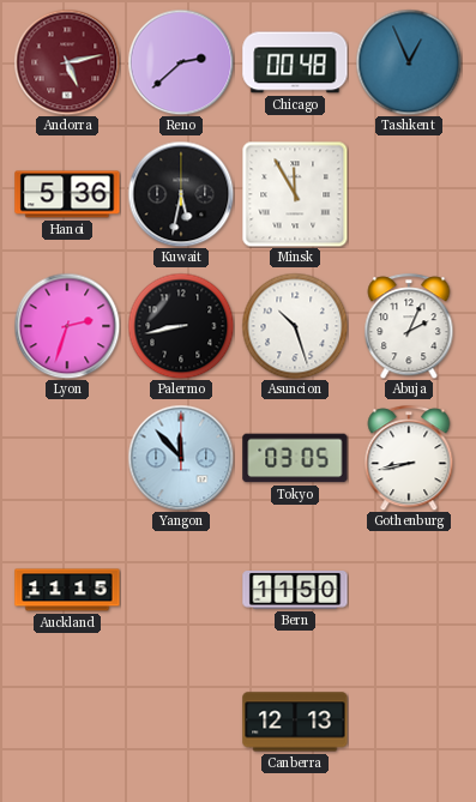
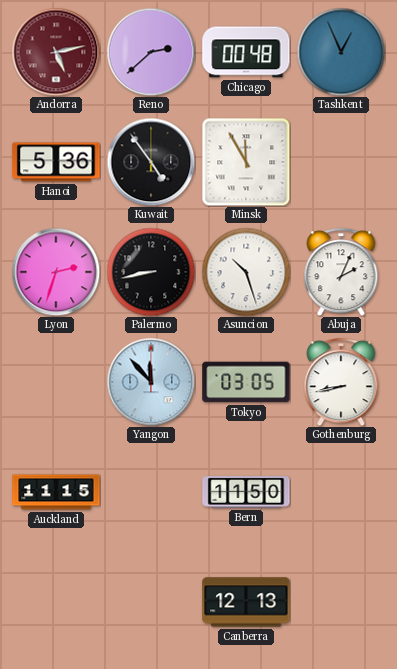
Kuwait: 5:32 -> 4:54 (151, 162)
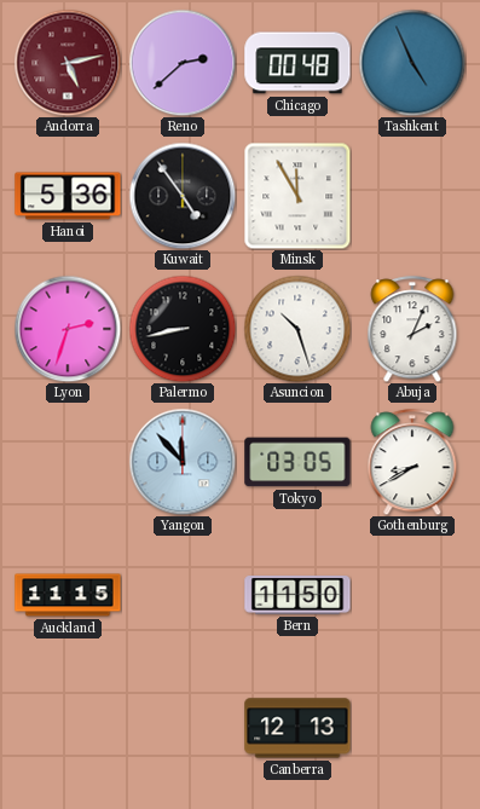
Tashkent: 12:56 -> 4:56 (412, 63)
Gothenburg: 8:43 -> 8:40 (412, 462)
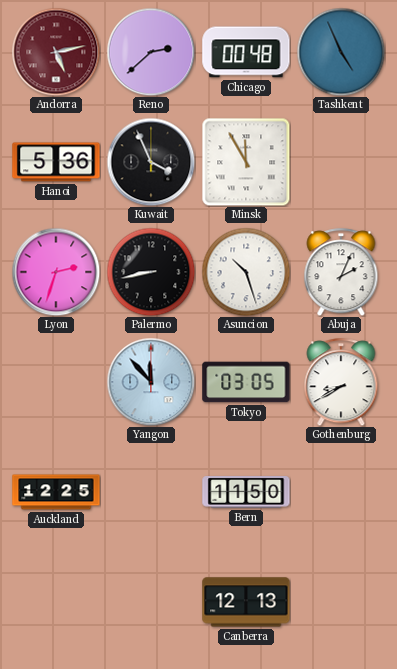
Kuwait: 4:54 -> 3:56 (151, 162)
Auckland: 11:15 -> 12:25 (56, 492)
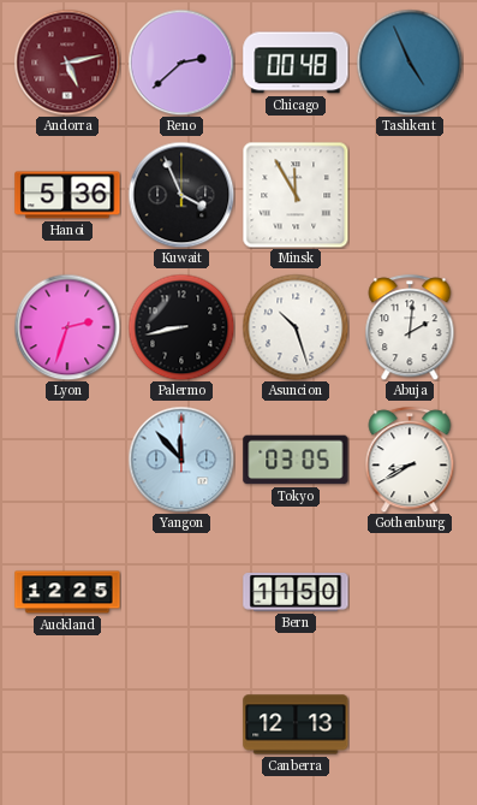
Abuja: 2:04 -> 2:01 (410, 327)
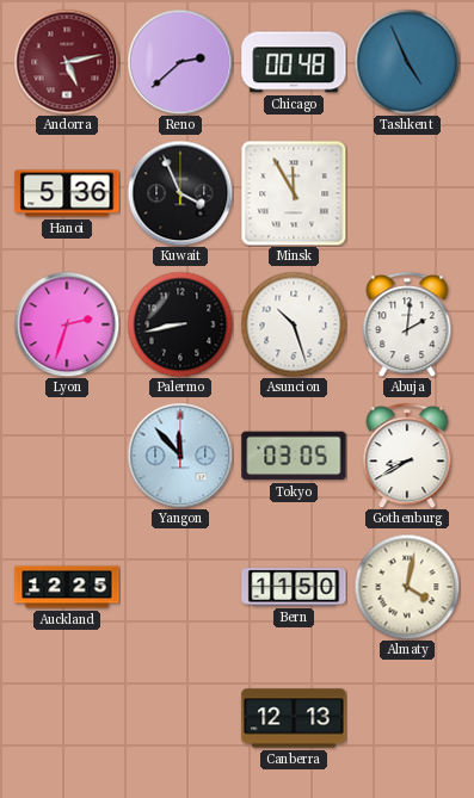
Almaty: none -> 4:02 (407, 587)
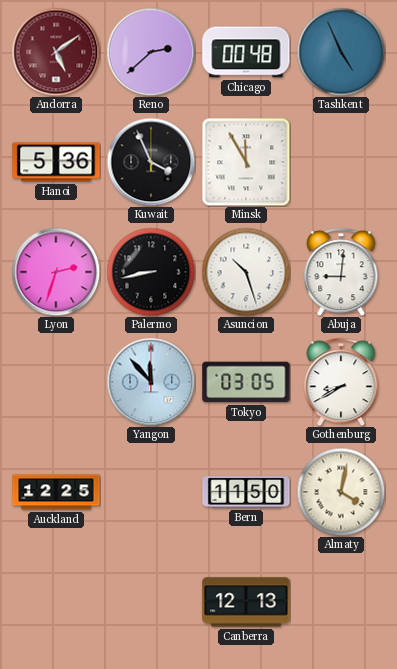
Andorra: 5:13 -> 5:09 (56, 52)
Abuja: 2:01 -> 9:01 (341, 272)
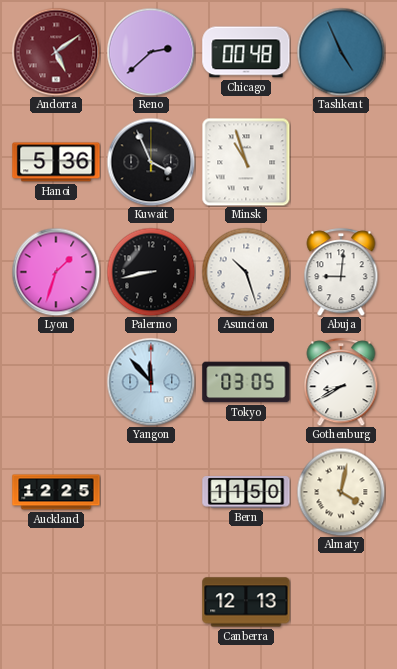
Minsk: 11:55 -> 10:57 (246, 162)
Lyon: 2:33 -> 1:33 (56, 272)
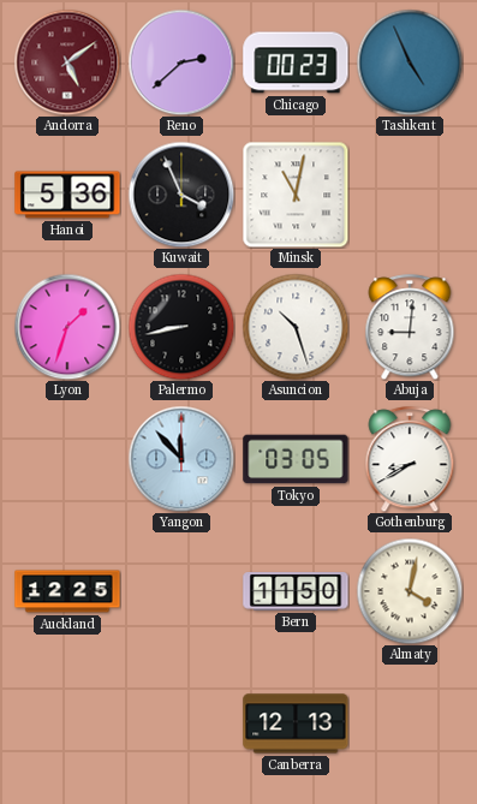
Chicago: 00:48 -> 00:23 (296, 62)
Minsk: 10:57 -> 11:02 (296, 195)
